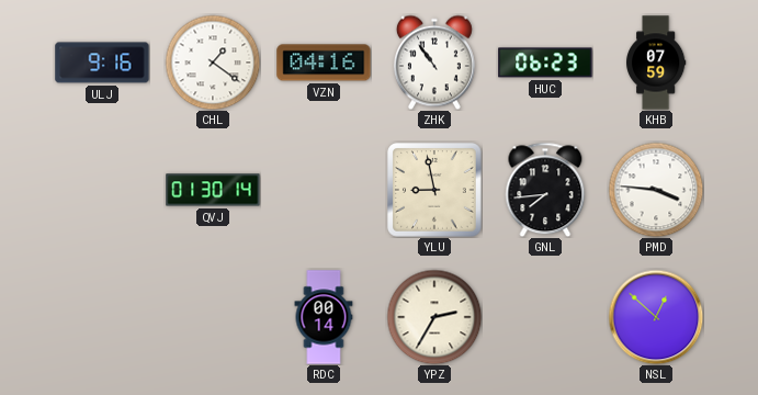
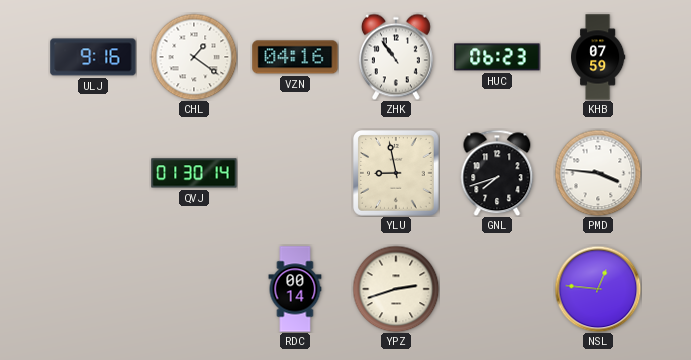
GNL: 7:44 -> 7:42 (497, 173)
YPZ: 2:35 -> 2:42 (396, 289)
NSL: 12:52 -> 12:46 (598, 289)
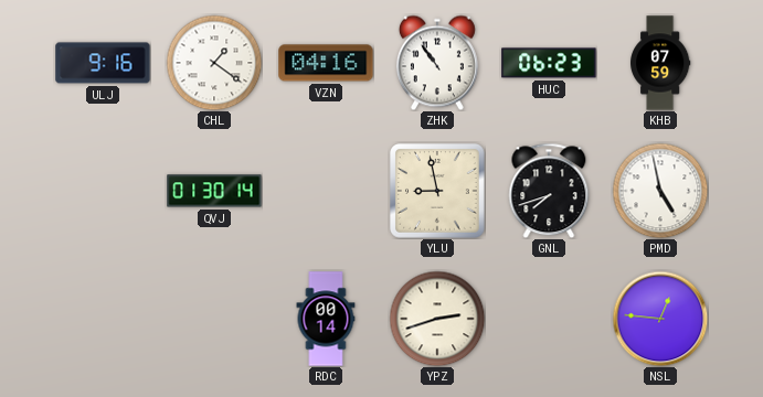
PMD: 3:46 -> 4:58 (660, 191)
